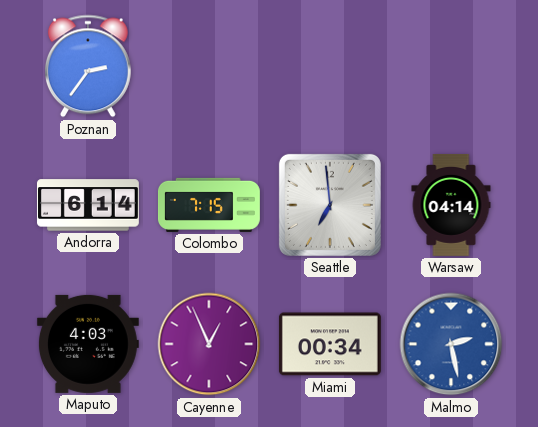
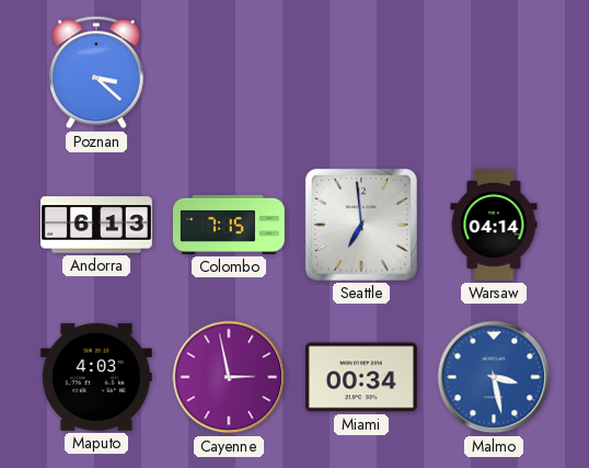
Poznan: 2:36 -> 3:22 (96, 72)
Andorra: 6:14 -> 6:13 (96, 225)
Cayenne: 12:56 -> 2:58 (229, 377)
Malmo: 2:28 -> 3:28 (494, 377)
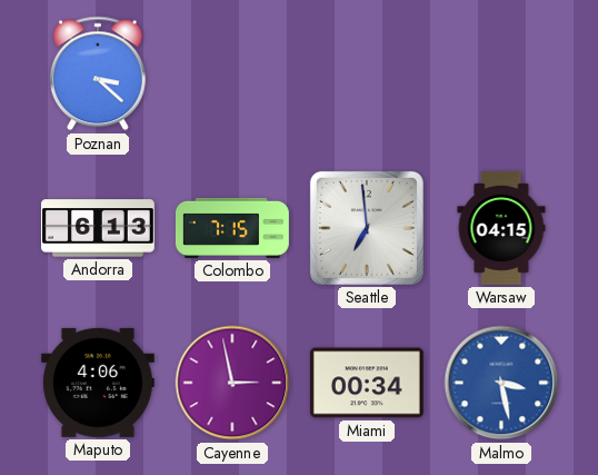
Warsaw: 04:14 -> 04:15 (501, 228)
Maputo: 4:03 -> 4:06 (98, 383)
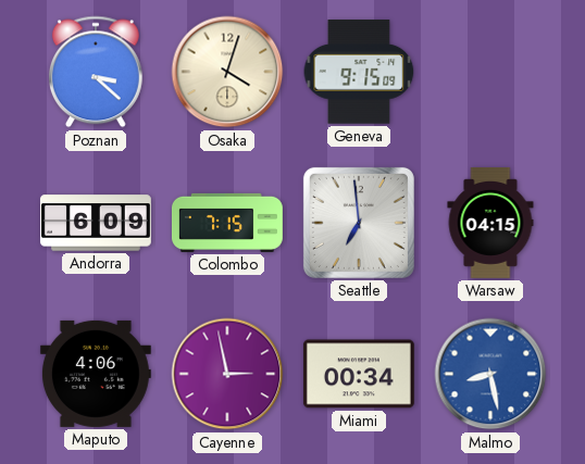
Osaka: none -> 4:03 (227, 72)
Geneva: none -> 9:15 (359, 72)
Andorra: 6:13 -> 6:09 (96, 223)
Malmo: 3:28 -> 8:28 (490, 374)
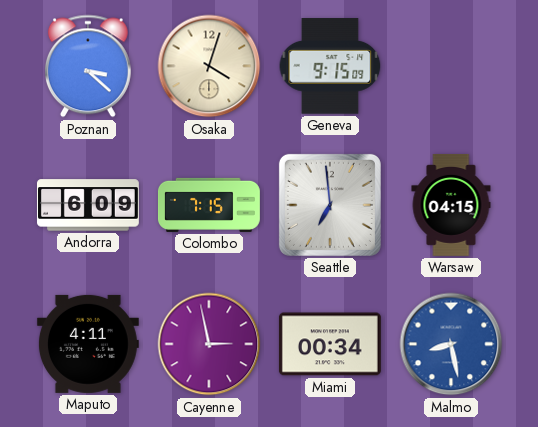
Maputo: 4:06 -> 4:11 (88, 344)
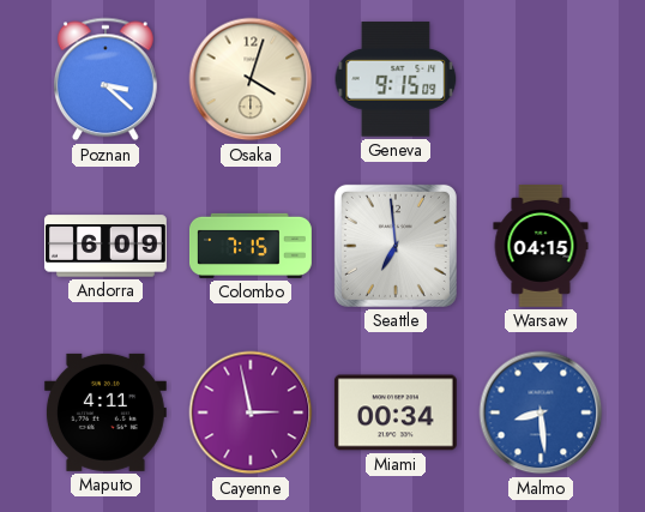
Malmo: 8:28 -> 8:29 (541, 412)
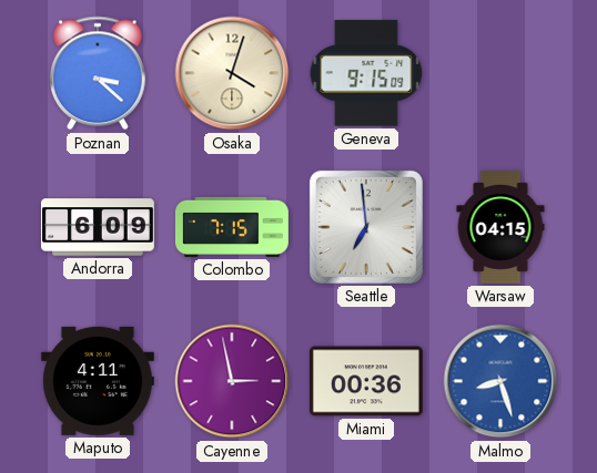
Miami: 00:34 -> 00:36 (366, 381)
Malmo: 8:29 -> 8:27 (500, 381)
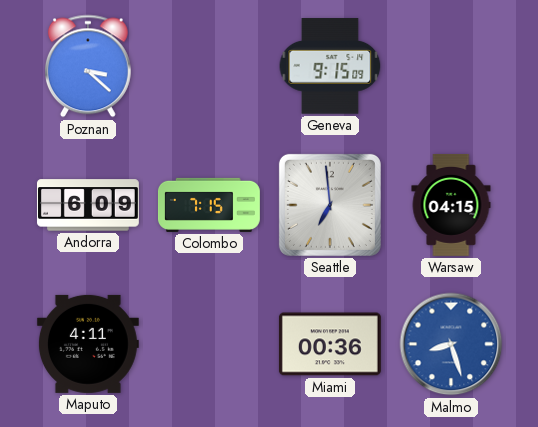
Osaka: 4:03 -> none (232, 73)
Cayenne: 2:58 -> none (232, 381)
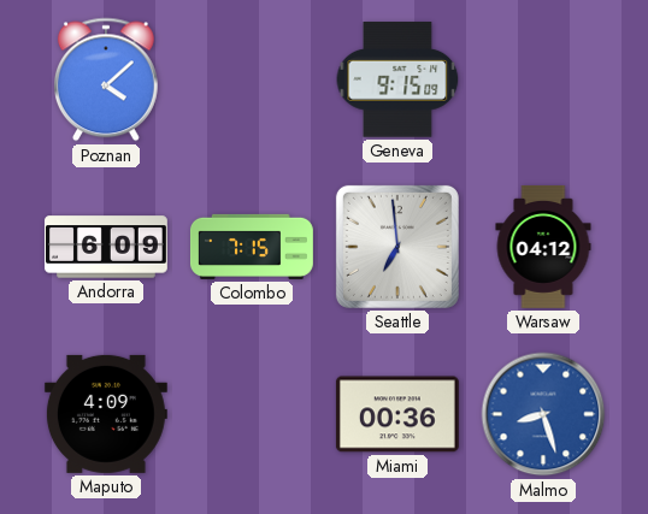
Poznan: 3:22 -> 4:08 (106, 79)
Warsaw: 04:15 -> 04:12 (543, 247)
Maputo: 4:11 -> 4:09 (106, 414)
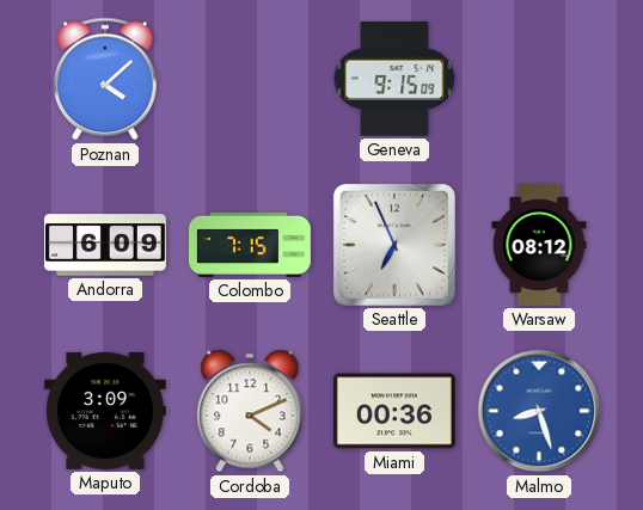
Seattle: 6:59 -> 6:56 (394, 245)
Warsaw: 04:12 -> 08:12 (539, 245)
Maputo: 4:09 -> 3:09 (105, 411)
Cordoba: none -> 4:11 (250, 411)
